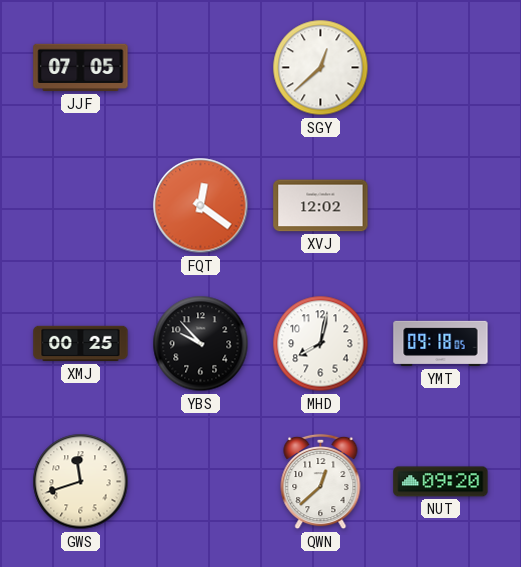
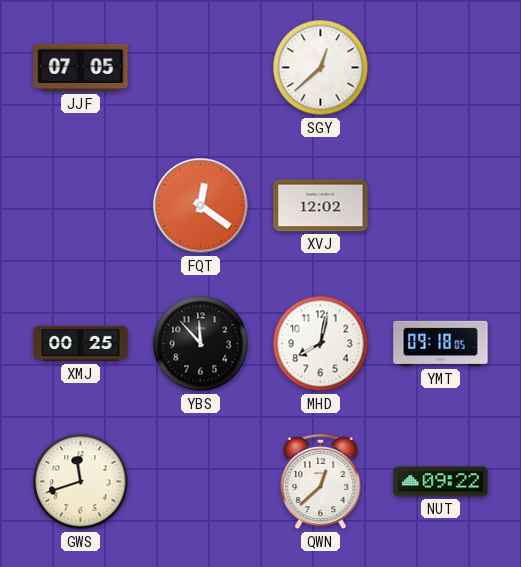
YBS: 9:53 -> 11:53 (201, 344)
NUT: 09:20 -> 09:22 (441, 482)
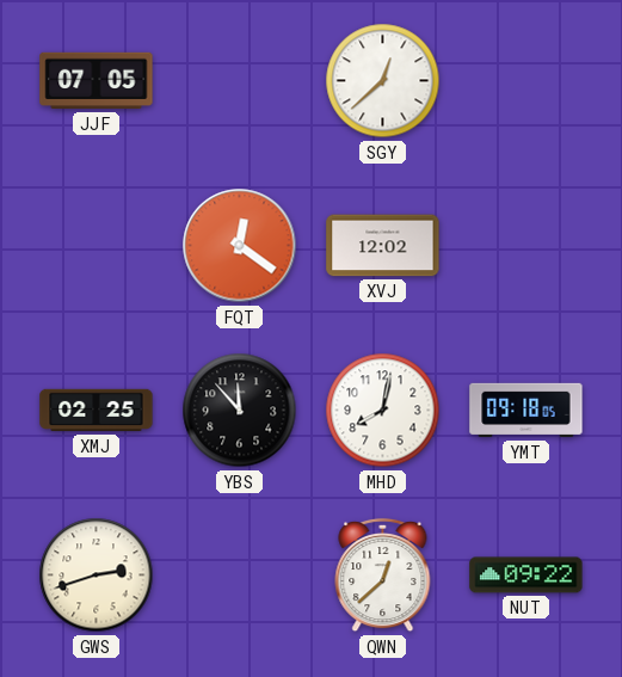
XMJ: 00:25 -> 02:25 (97, 411)
GWS: 11:42 -> 2:42 (97, 576)
